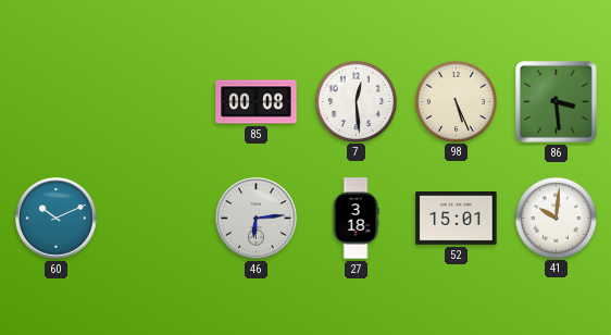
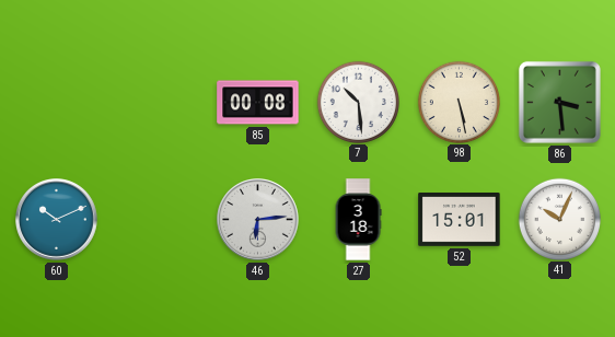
7: 12:29 -> 10:29 (358, 102)
98: 5:26 -> 5:28 (459, 102)
41: 10:01 -> 10:04 (559, 219)
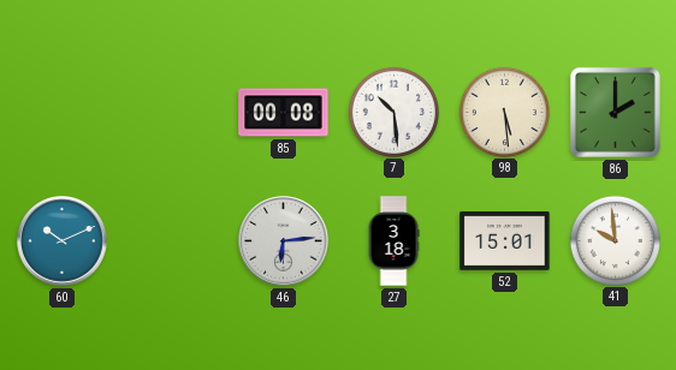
98: 5:28 -> 5:29 (504, 112)
86: 3:29 -> 2:00 (615, 112)
41: 10:04 -> 9:59 (615, 240)
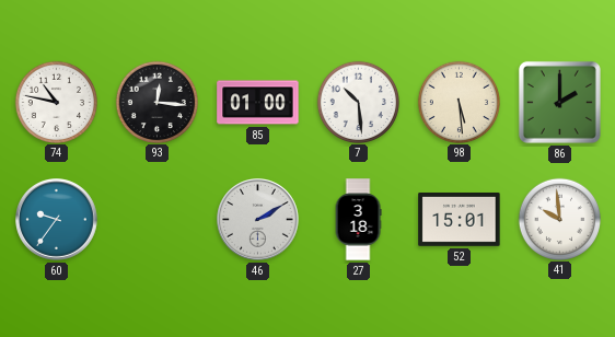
74: none -> 10:47 (56, 102)
93: none -> 12:16 (156, 102)
85: 00:08 -> 01:00 (258, 103)
60: 10:11 -> 9:36 (57, 220)
46: 6:14 -> 2:10 (258, 220)
